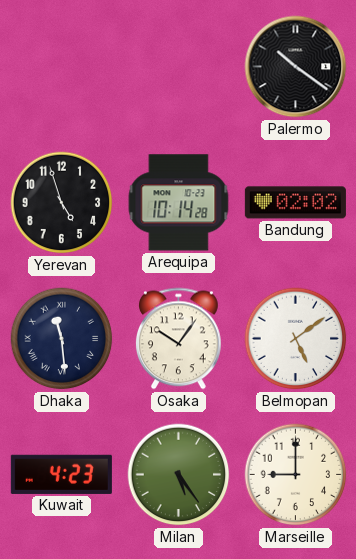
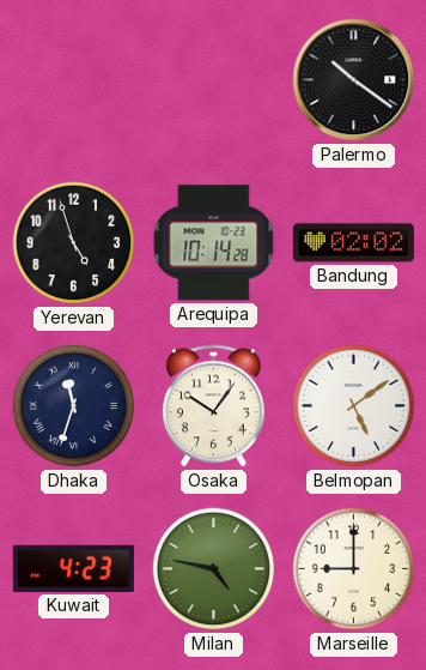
Dhaka: 11:29 -> 11:33 (74, 406)
Milan: 5:24 -> 4:47 (214, 569)
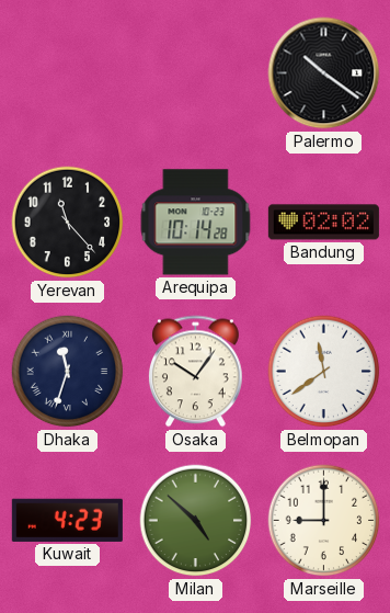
Yerevan: 4:57 -> 11:23 (68, 223)
Belmopan: 5:09 -> 11:39 (324, 372)
Milan: 4:47 -> 4:52 (196, 521)
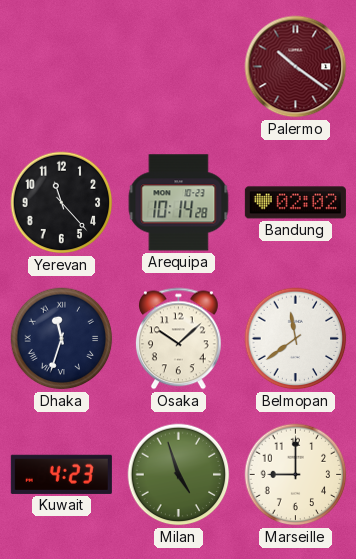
Palermo dial: black -> burgundy (296, 67)
Osaka: 10:06 -> 10:08 (178, 339)
Milan: 4:52 -> 4:57 (179, 475)
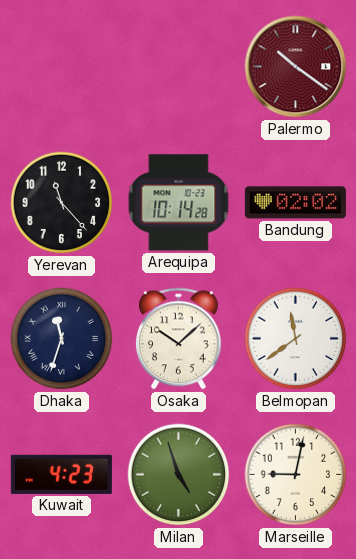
Marseille: 9:00 -> 9:02 (296, 475)
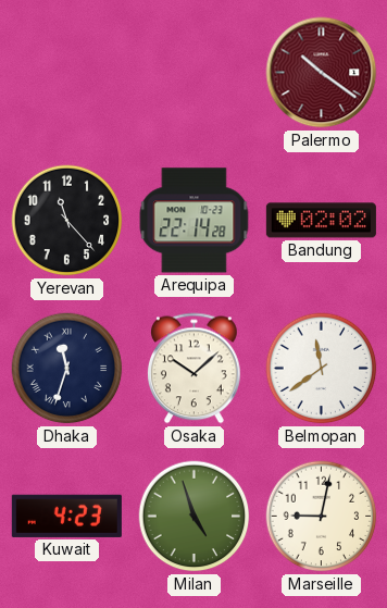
Arequipa: 10:14 -> 22:14 (195, 221)
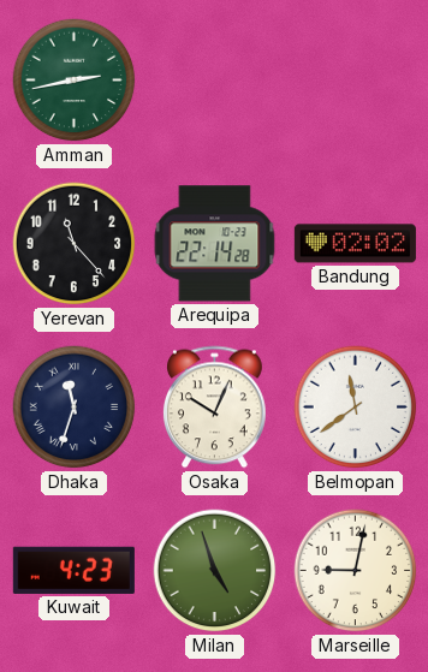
Amman: none -> 2:43 (75, 81)
Palermo: 10:21 -> none (322, 73)
Osaka: 10:08 -> 10:04 (214, 408)
